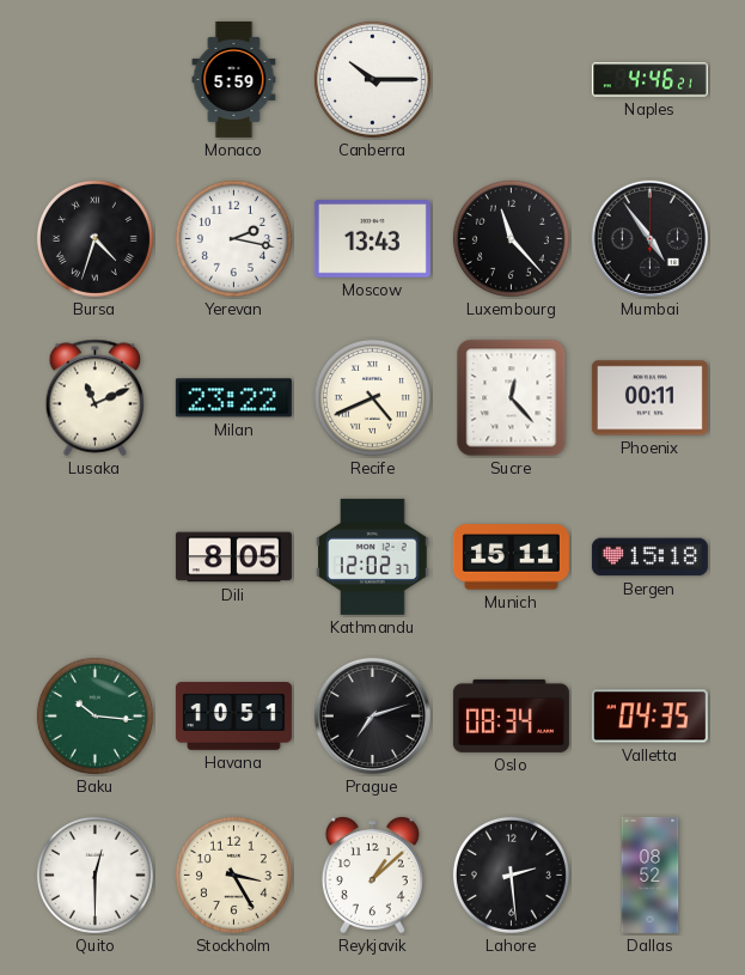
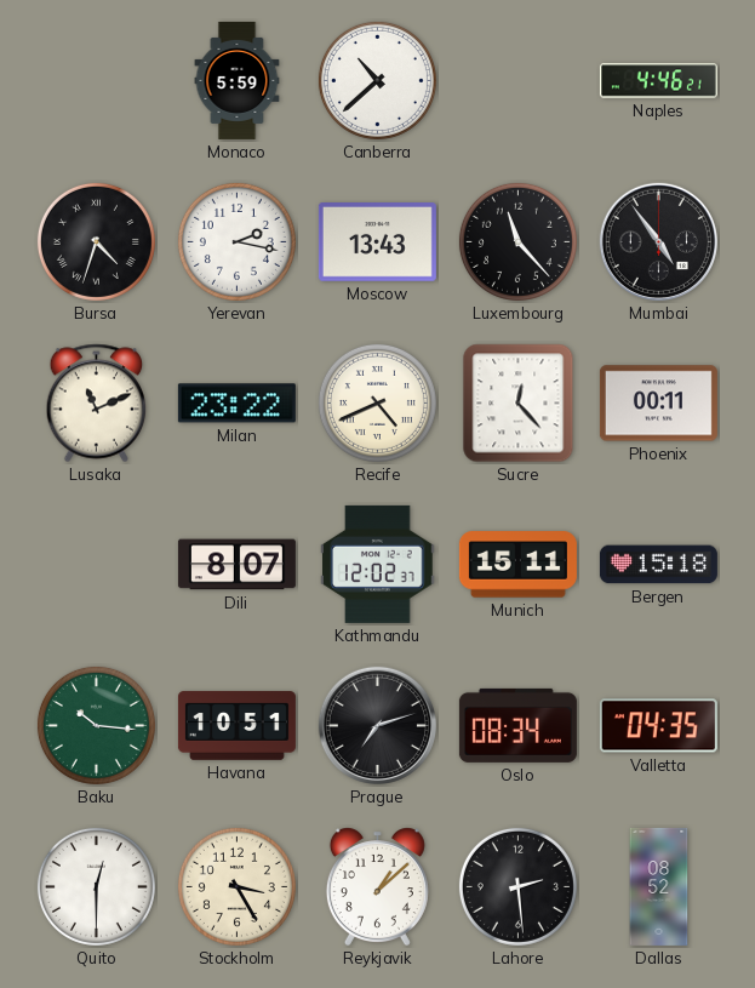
Canberra: 10:15 -> 10:38 (377, 80)
Dili: 8:05 -> 8:07 (236, 565)
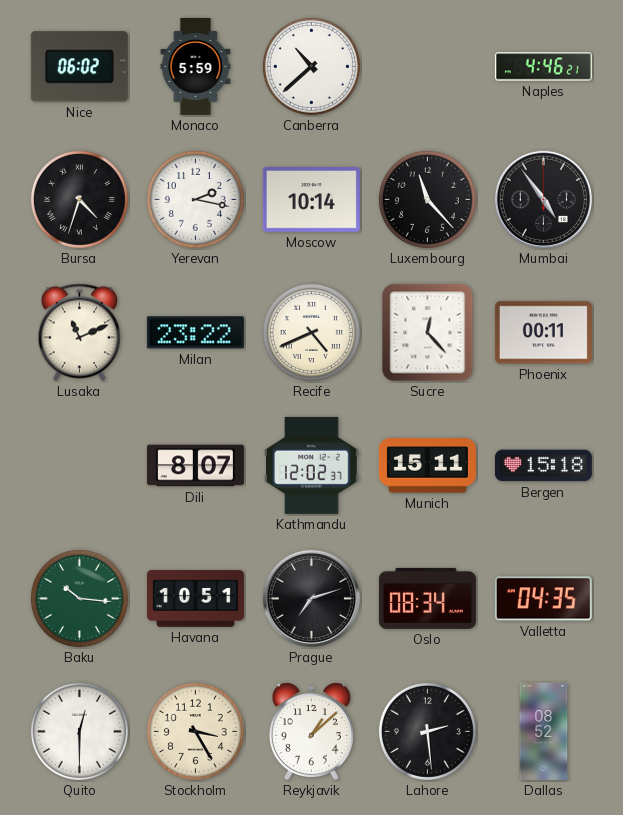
Nice: none -> 06:02 (79, 67)
Moscow: 13:43 -> 10:14 (311, 200)
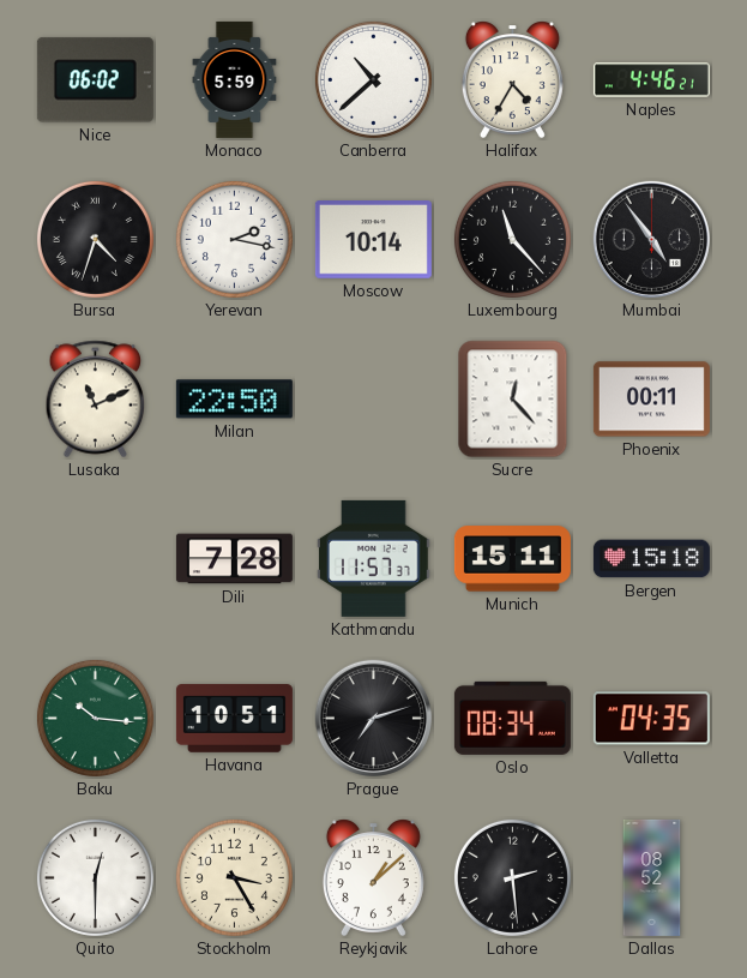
Halifax: none -> 4:35 (512, 80)
Milan: 23:22 -> 22:50 (234, 400)
Recife: 4:41 -> none (311, 332)
Dili: 8:07 -> 7:28 (234, 559)
Kathmandu: 12:02 -> 11:57 (374, 558)
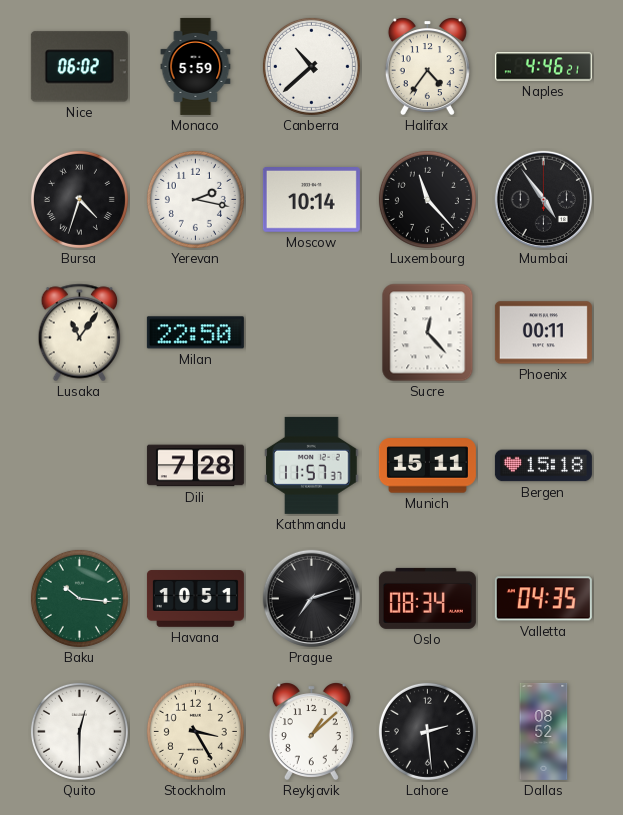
Halifax: 4:35 -> 4:36 (427, 67)
Lusaka: 11:11 -> 11:06 (80, 333)
